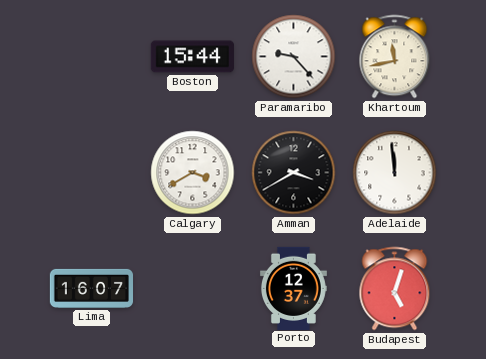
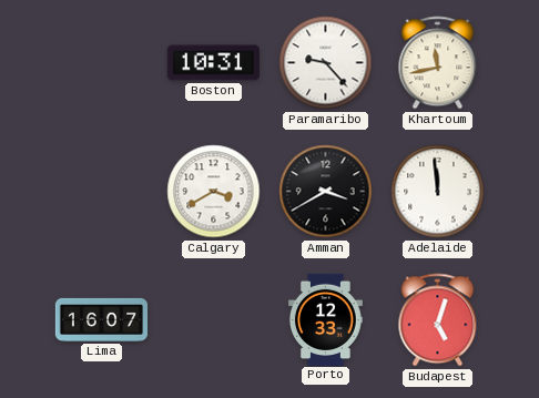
Boston: 15:44 -> 10:31 (213, 63)
Porto: 12:37 -> 12:33 (325, 319)
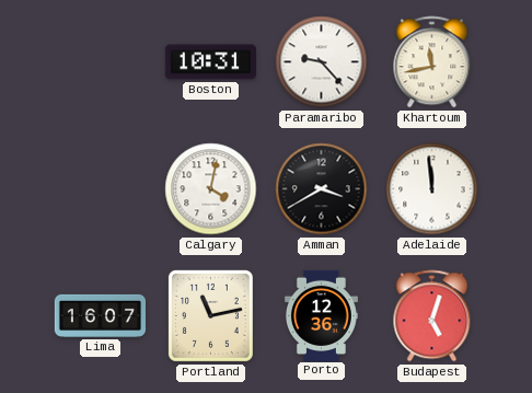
Calgary: 3:40 -> 4:02 (211, 189)
Portland: none -> 11:13 (210, 315)
Porto: 12:33 -> 12:36 (321, 315)
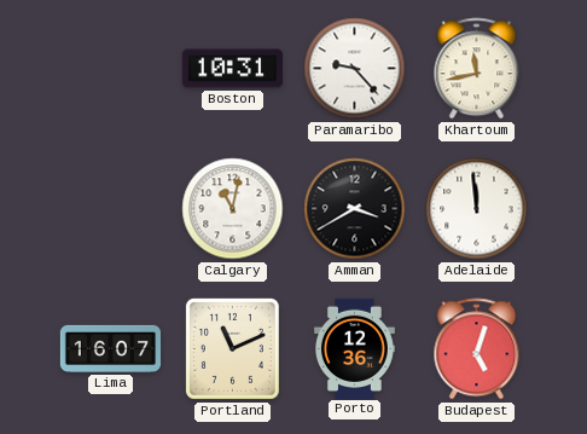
Calgary: 4:02 -> 11:02 (233, 209)
Portland: 11:13 -> 11:11 (232, 348)
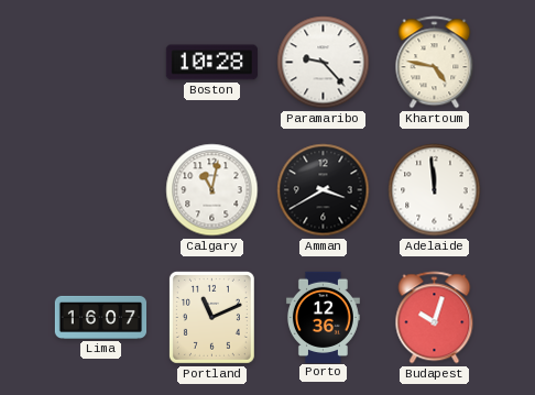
Boston: 10:31 -> 10:28 (211, 63)
Khartoum: 11:43 -> 4:47 (435, 63)
Budapest: 5:03 -> 10:03 (435, 318)
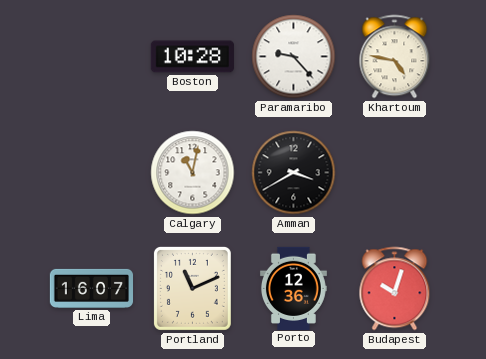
Adelaide: 11:59 -> none (435, 190)
